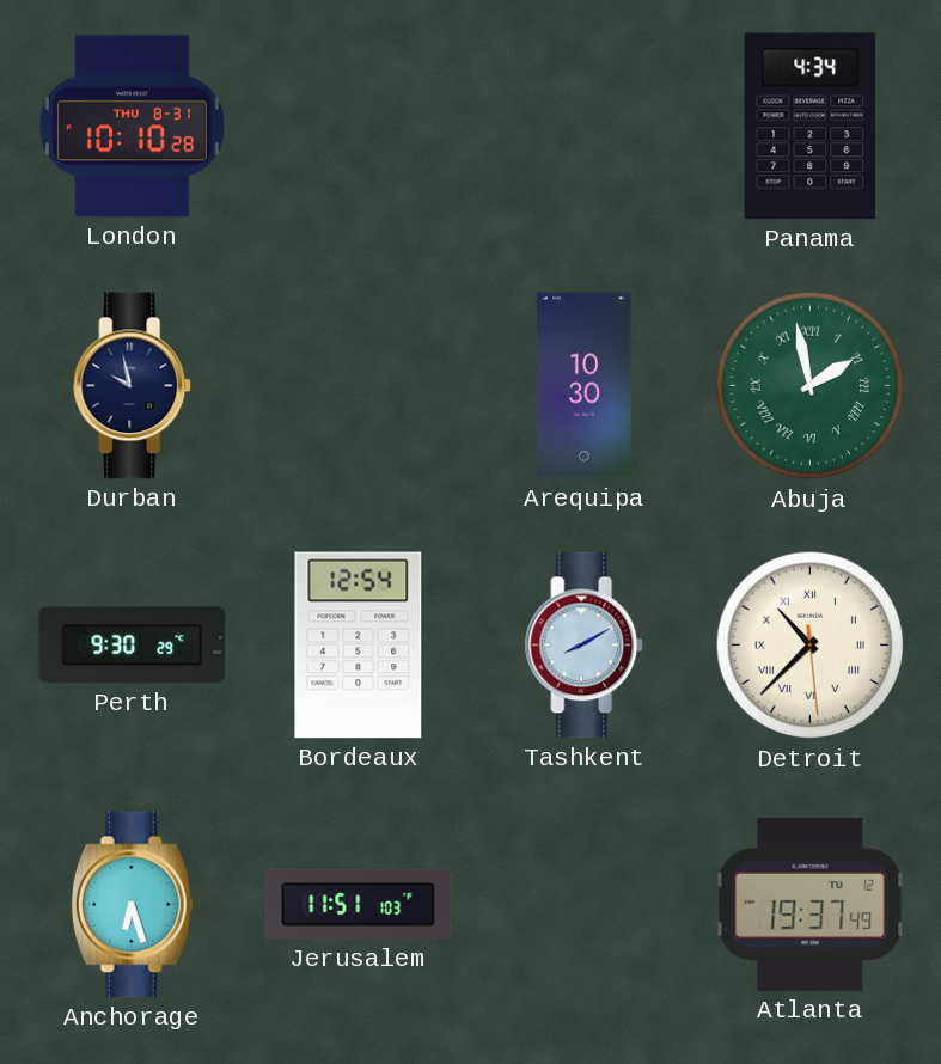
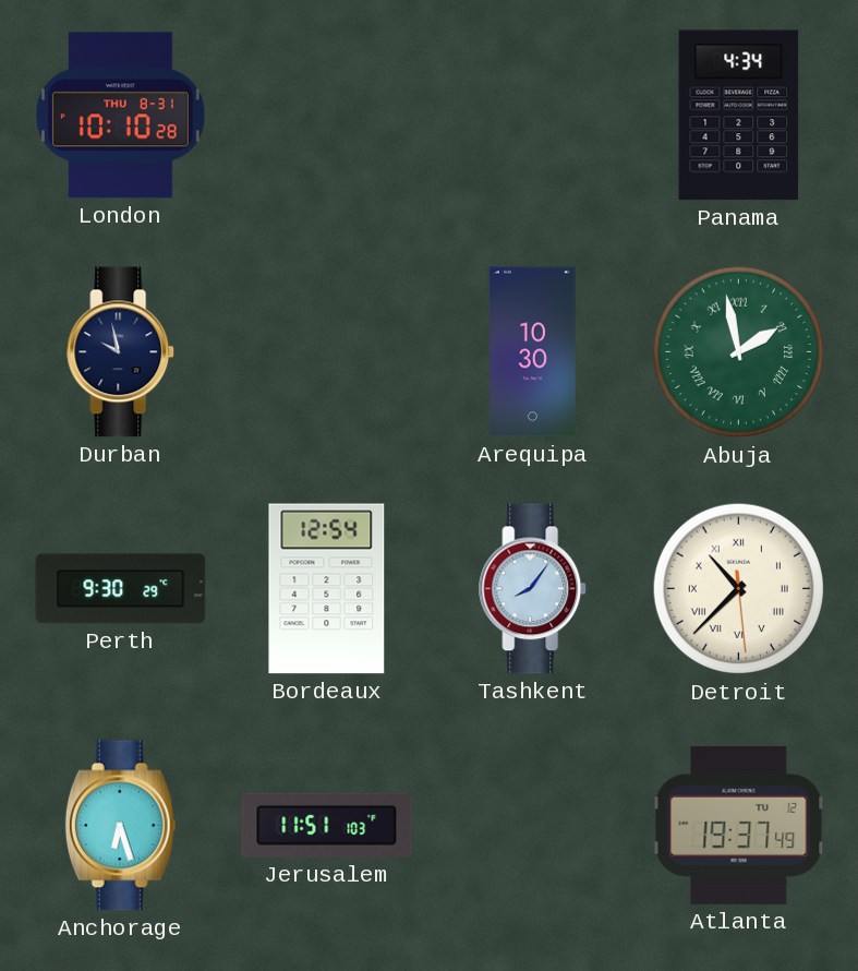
Tashkent: 8:10 -> 8:06 (533, 589)
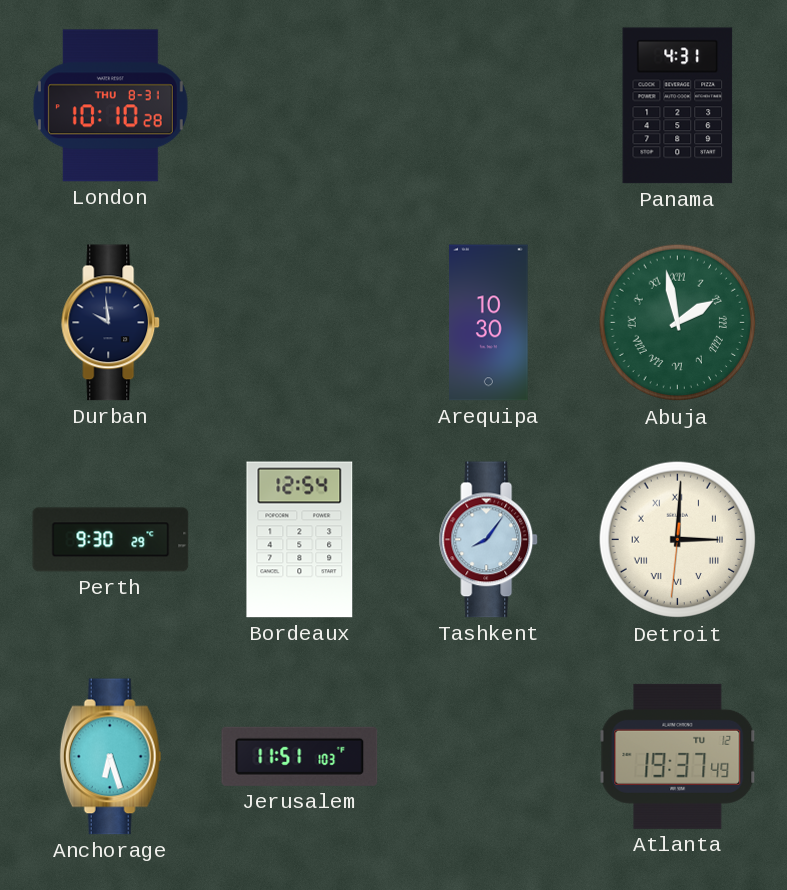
Panama: 4:34 -> 4:31 (678, 106)
Durban: 9:58 -> 9:59 (111, 323)
Detroit: 10:37 -> 3:00 (678, 540)
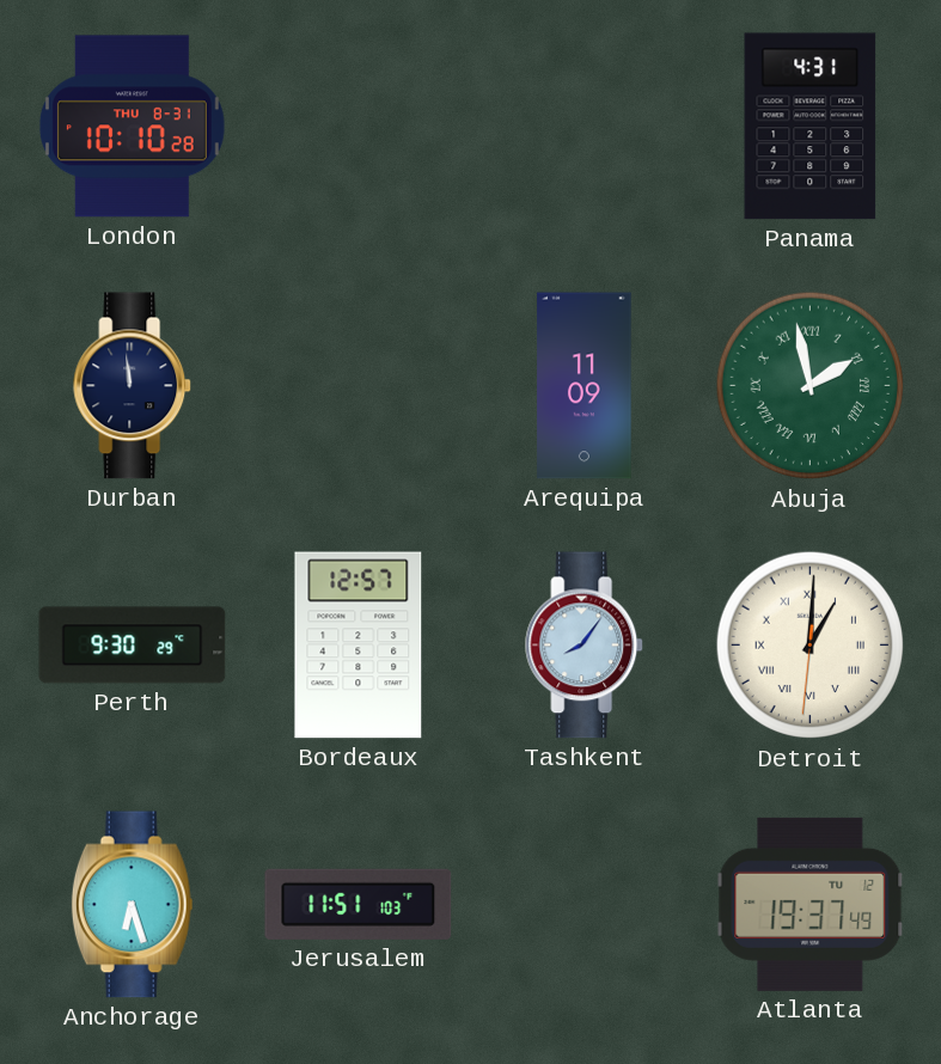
Durban: 9:59 -> 11:59 (133, 386)
Arequipa: 10:30 -> 11:09 (585, 386)
Bordeaux: 12:54 -> 12:57 (359, 646)
Detroit: 3:00 -> 1:00 (811, 646)
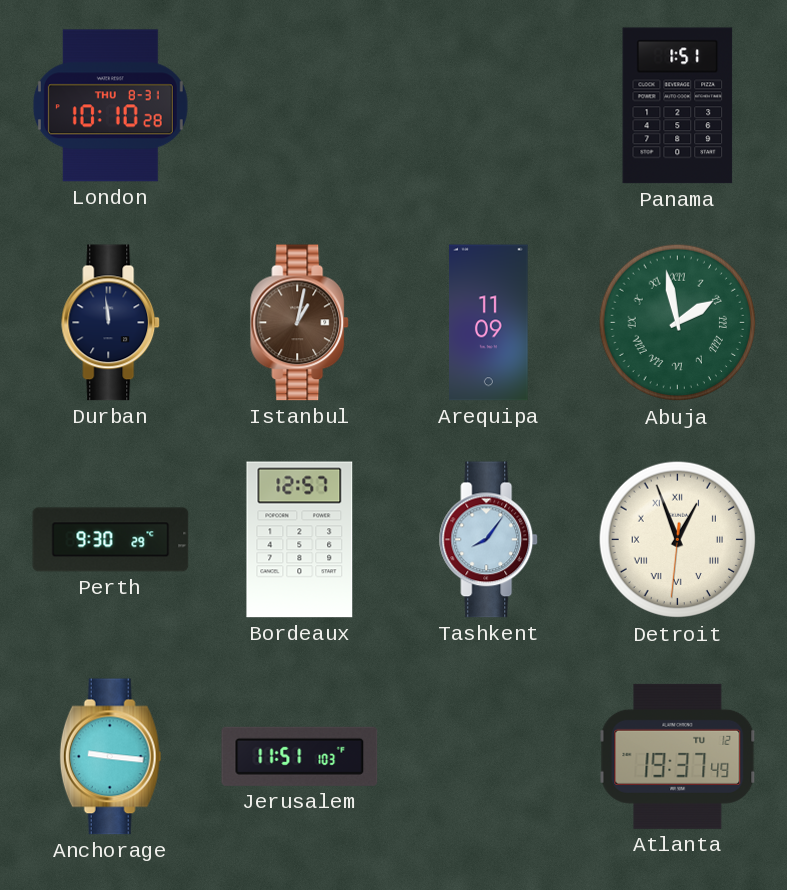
Panama: 4:31 -> 1:51 (678, 106)
Istanbul: none -> 1:02 (300, 323)
Detroit: 1:00 -> 12:56 (678, 540)
Anchorage: 6:27 -> 9:16 (111, 757)
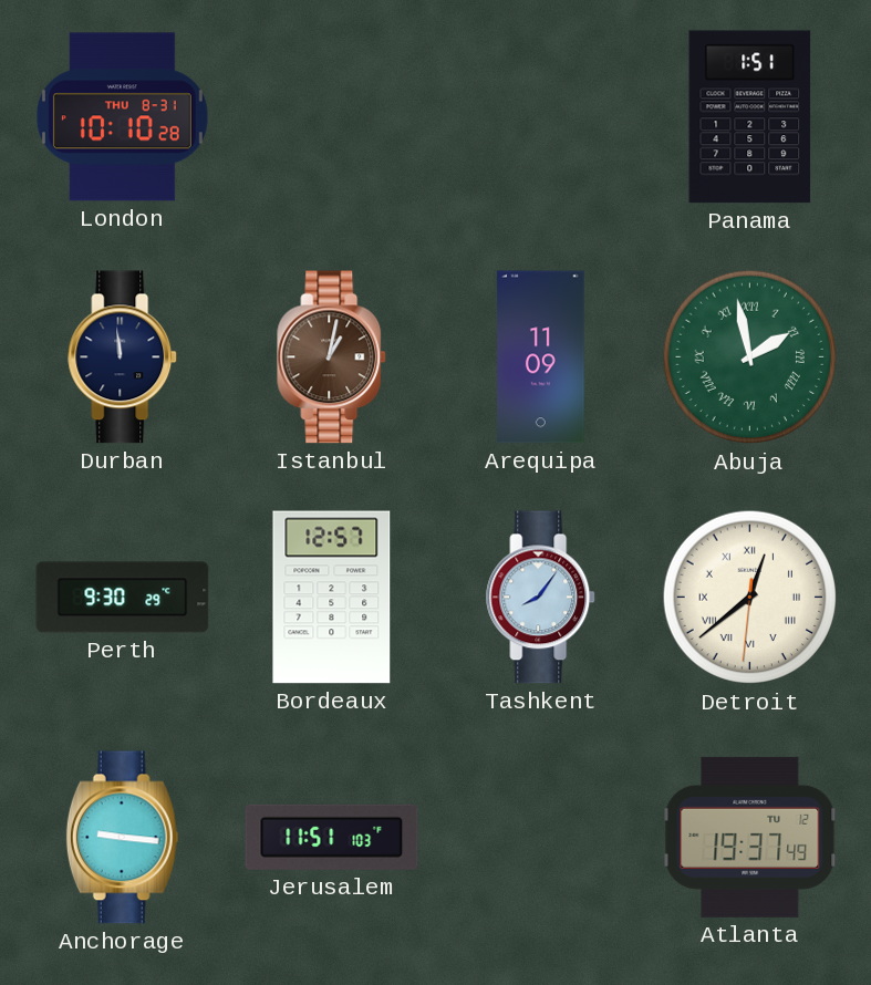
Detroit: 12:56 -> 12:38 (750, 598)
